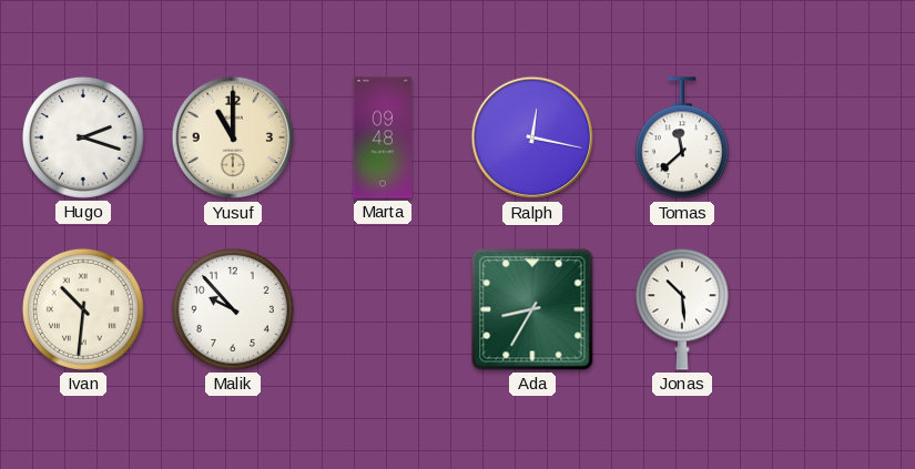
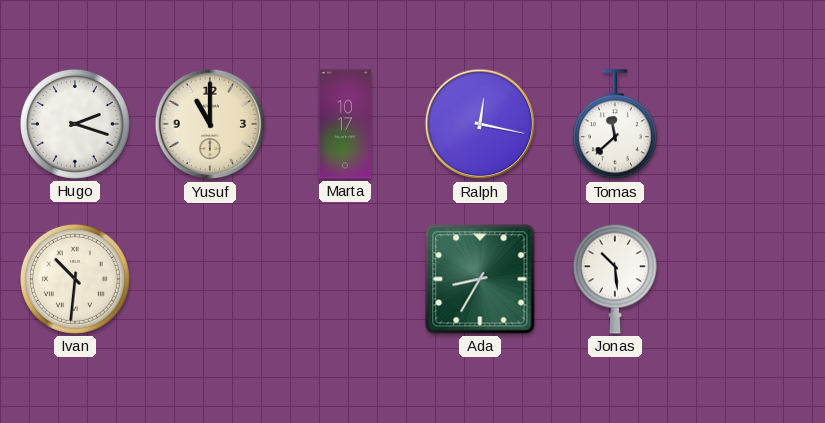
Marta: 09:48 -> 10:17 (345, 124)
Malik: 9:53 -> none (233, 309)
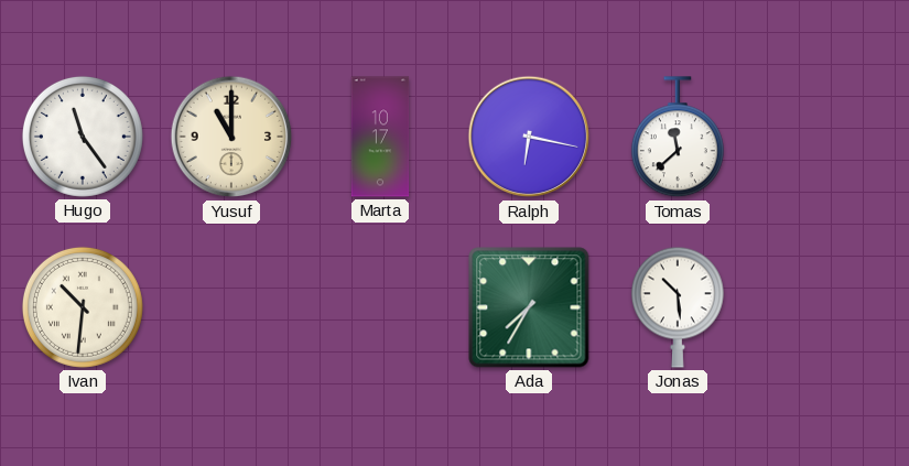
Hugo: 2:18 -> 11:24 (83, 137)
Ralph: 12:17 -> 6:17 (529, 137)
Ada: 8:35 -> 7:35 (529, 307)
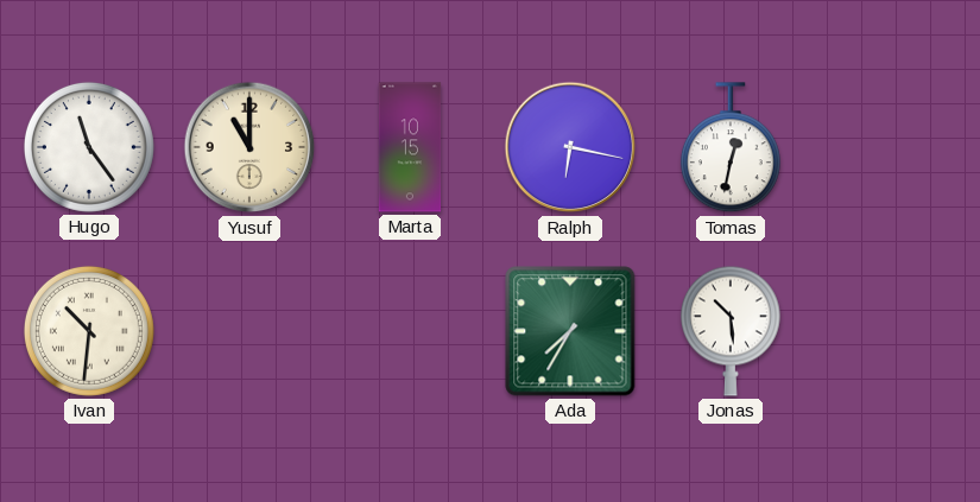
Marta: 10:17 -> 10:15 (410, 147)
Tomas: 11:38 -> 12:32 (731, 148)
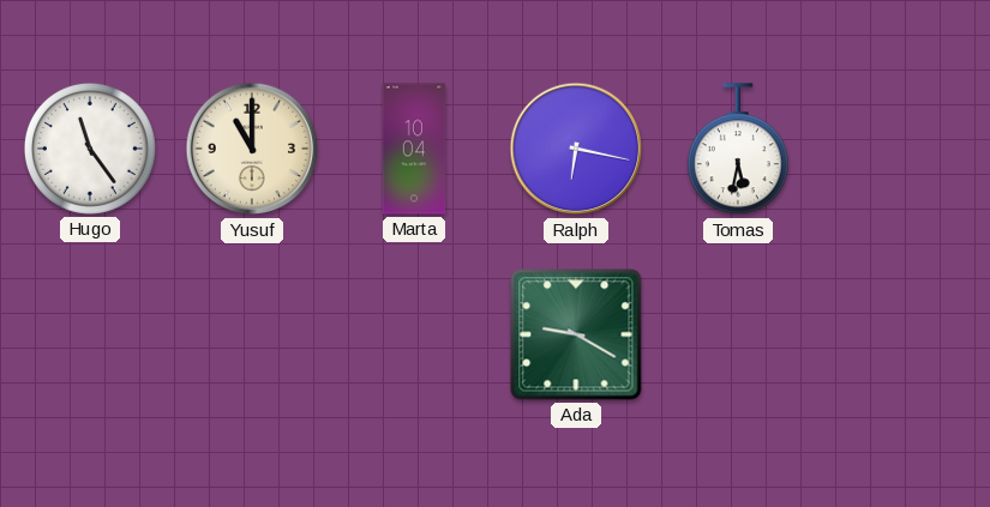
Marta: 10:15 -> 10:04 (414, 149)
Tomas: 12:32 -> 5:32 (738, 150)
Ivan: 10:31 -> none (89, 331)
Ada: 7:35 -> 9:20 (576, 334)
Jonas: 10:29 -> none (731, 331)
